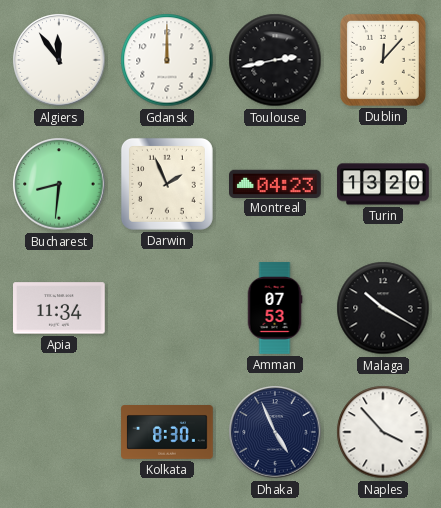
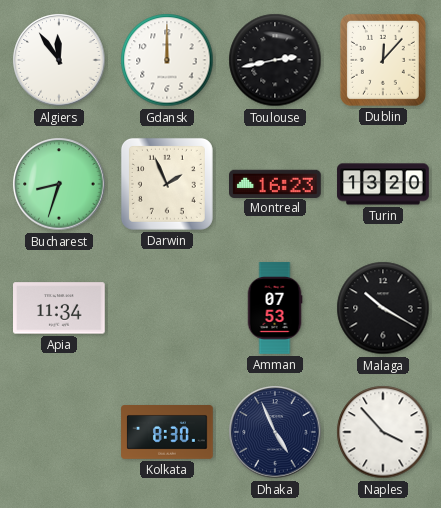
Bucharest: 8:31 -> 8:33 (59, 184)
Montreal: 04:23 -> 16:23 (276, 183)
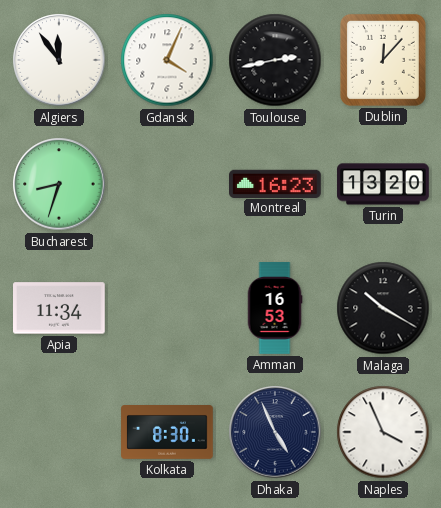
Gdansk: 12:00 -> 4:04 (167, 60)
Darwin: 1:56 -> none (167, 184)
Amman: 07:53 -> 16:53 (275, 308)
Naples: 3:53 -> 3:56 (383, 432)
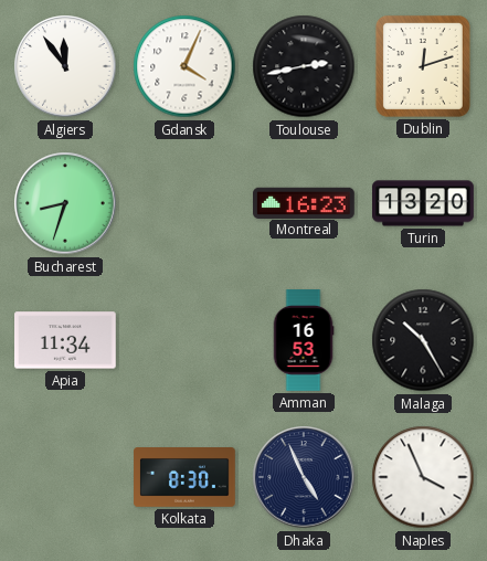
Dublin: 12:07 -> 12:12 (423, 66)
Malaga: 10:20 -> 10:25 (423, 340)
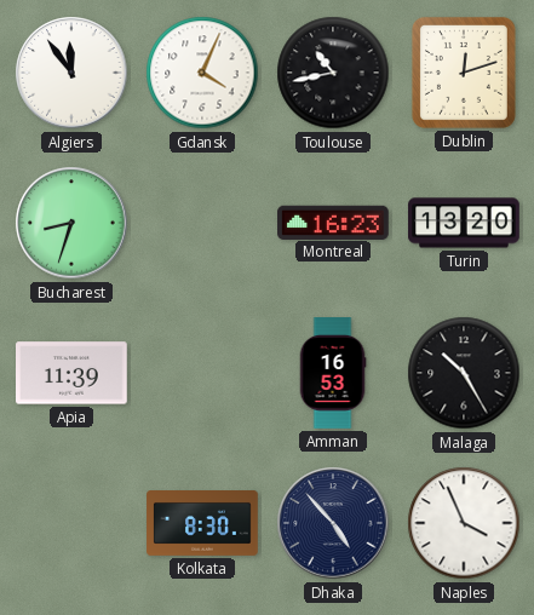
Toulouse: 2:43 -> 10:43 (333, 73)
Apia: 11:34 -> 11:39 (73, 373)
Dhaka: 4:56 -> 4:53 (333, 523)
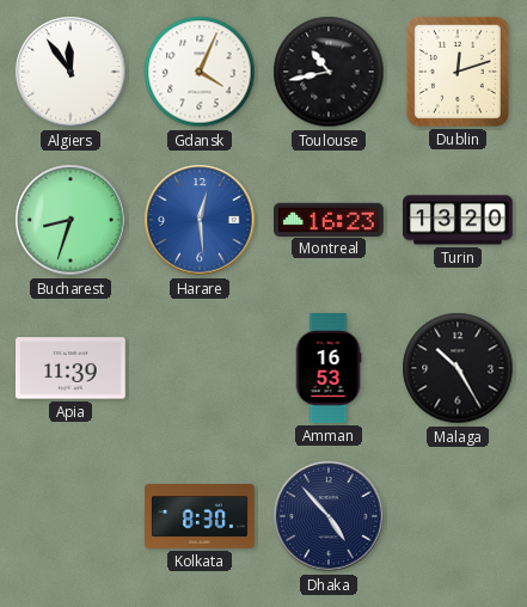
Harare: none -> 12:29 (200, 220)
Naples: 3:56 -> none (464, 523)
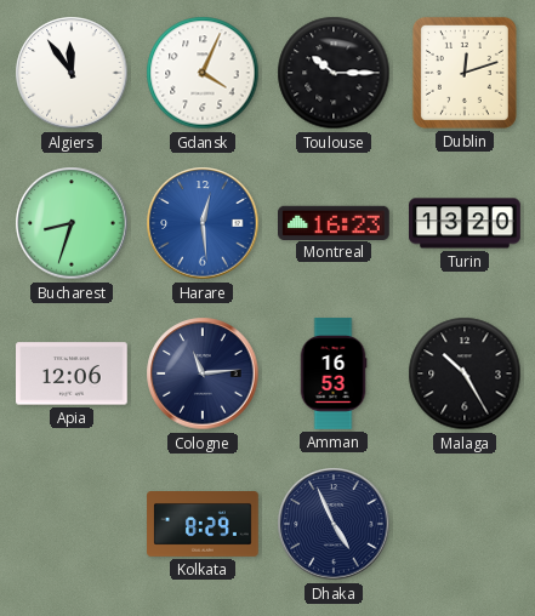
Toulouse: 10:43 -> 10:15 (334, 73)
Apia: 11:39 -> 12:06 (73, 373)
Cologne: none -> 11:14 (203, 373)
Kolkata: 8:30 -> 8:29 (203, 525)
Dhaka: 4:53 -> 4:56 (334, 524)
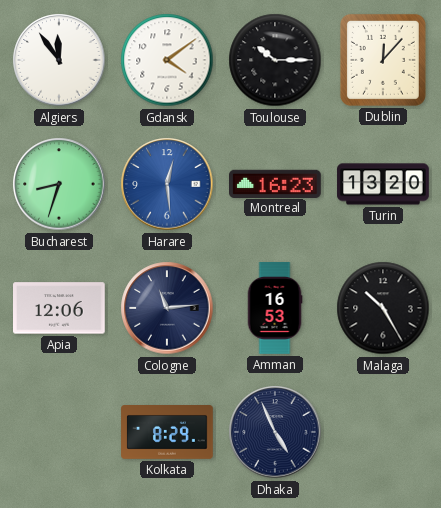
Gdansk: 4:04 -> 4:09 (167, 60)
Dublin: 12:12 -> 12:07 (383, 60)
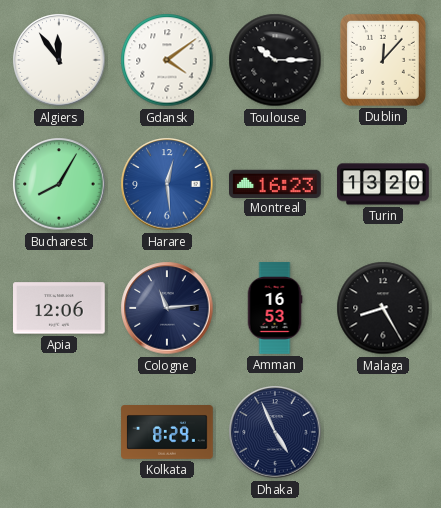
Bucharest: 8:33 -> 8:05 (59, 184)
Malaga: 10:25 -> 8:25 (383, 308)
